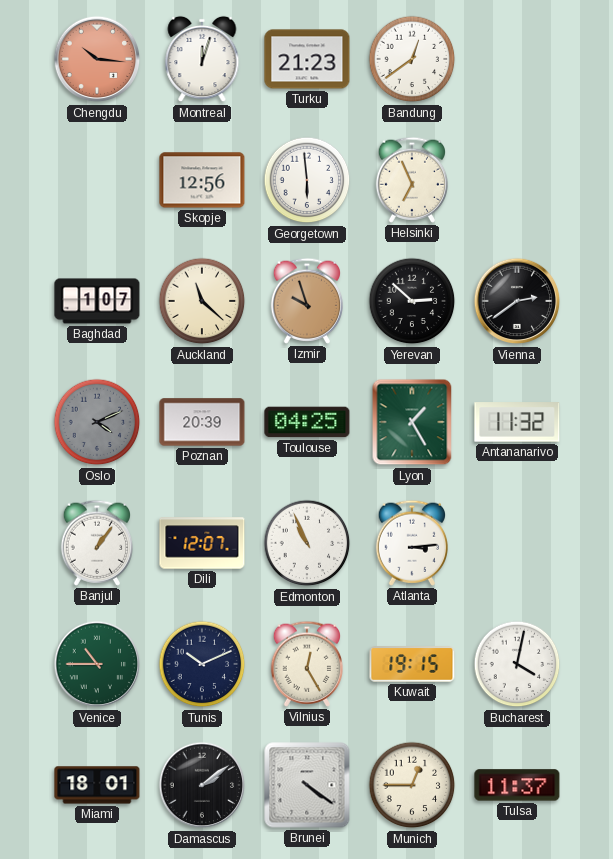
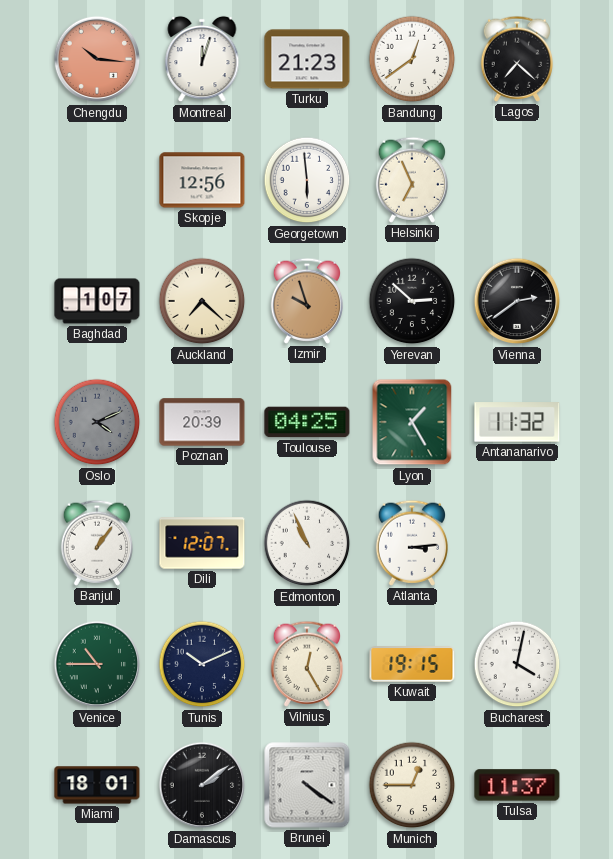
Lagos: none -> 7:22 (516, 59)
Auckland: 11:22 -> 7:22 (202, 301)
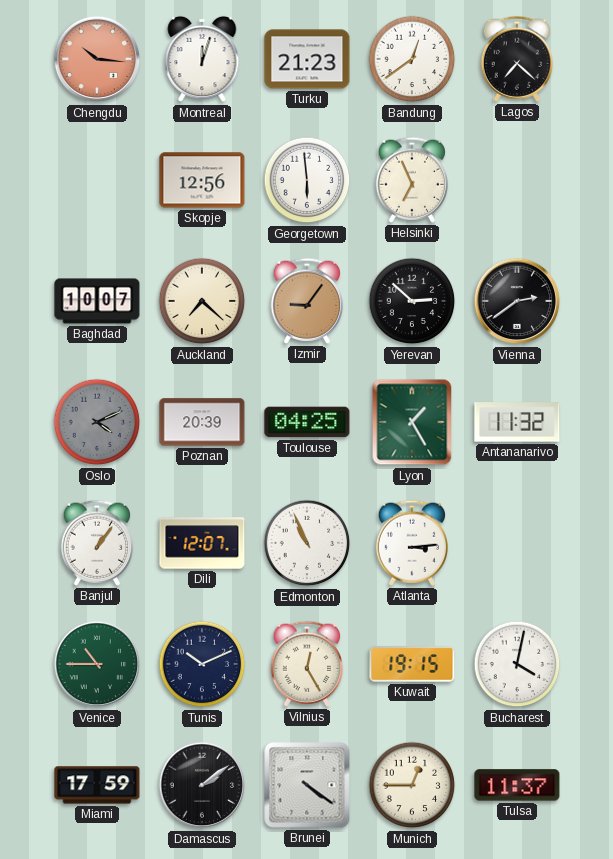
Baghdad: 1:07 -> 10:07 (97, 301)
Izmir: 9:57 -> 9:06 (306, 301)
Miami: 18:01 -> 17:59 (97, 785)
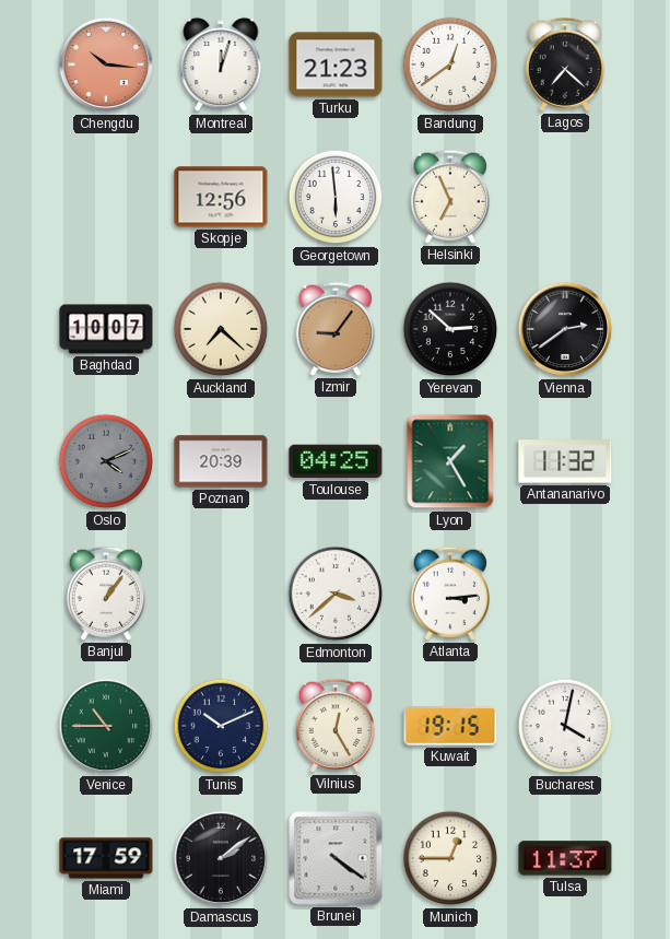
Dili: 12:07 -> none (202, 543)
Edmonton: 10:56 -> 3:38 (336, 594)
